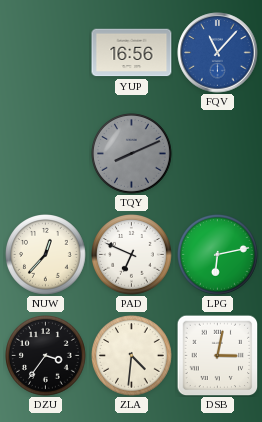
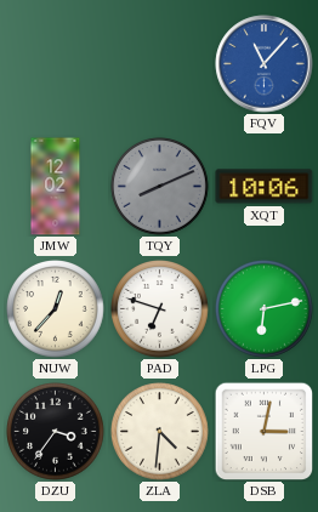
YUP: 16:56 -> none (132, 53)
JMW: none -> 12:02 (56, 187)
XQT: none -> 10:06 (265, 187)
PAD: 6:49 -> 6:48 (160, 309)
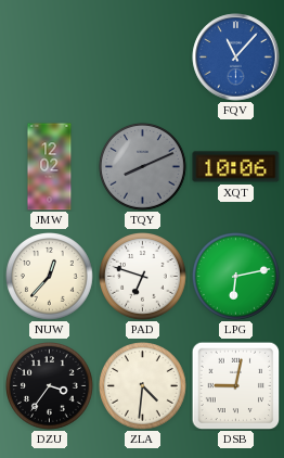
DSB: 3:02 -> 9:02 (235, 385)
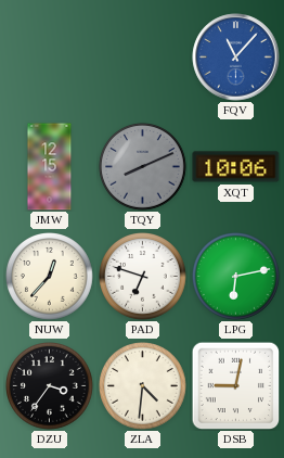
JMW: 12:02 -> 12:15 (50, 167)
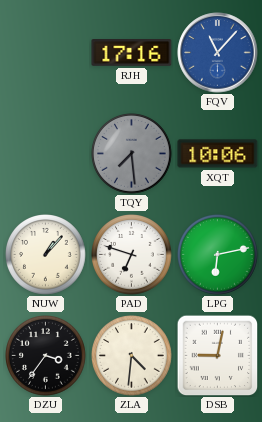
RJH: none -> 17:16 (132, 53)
JMW: 12:15 -> none (50, 167)
TQY: 8:11 -> 7:29 (132, 154)
NUW: 12:37 -> 1:07 (46, 255)
